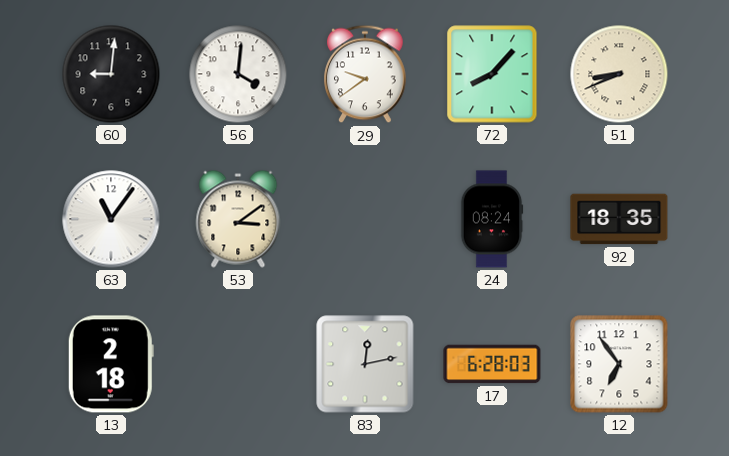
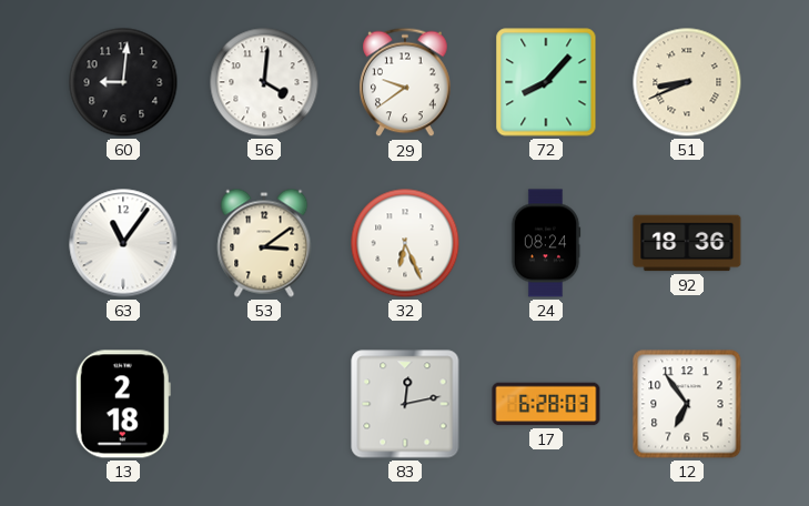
32: none -> 6:26 (405, 243)
92: 18:35 -> 18:36 (687, 243)
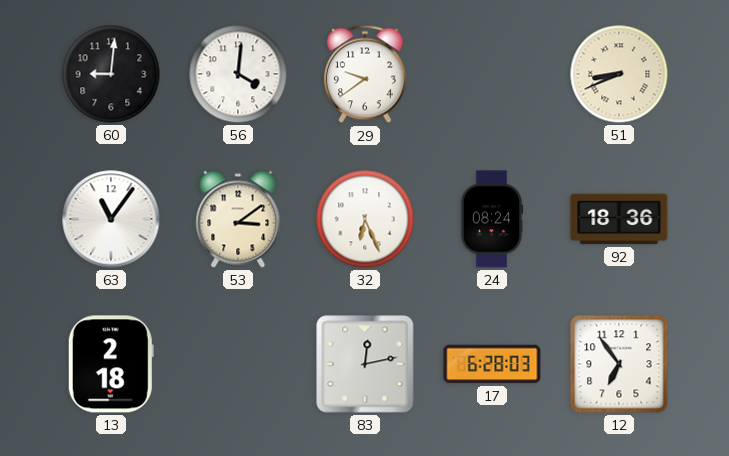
72: 8:07 -> none (546, 82)
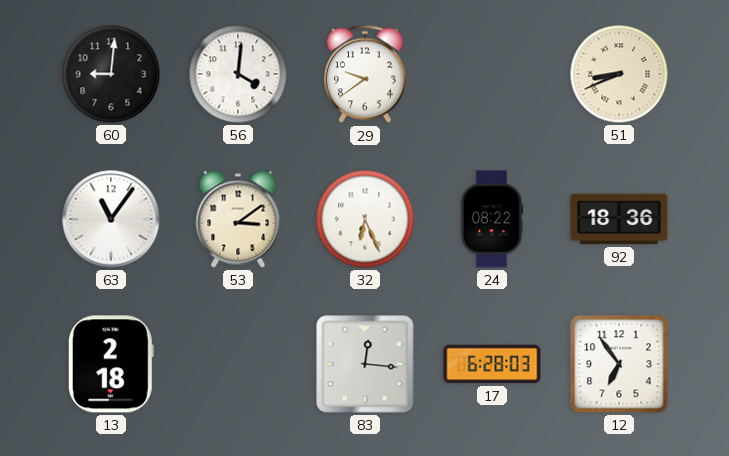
24: 08:24 -> 08:22 (492, 219)
83: 12:13 -> 12:16 (365, 364)
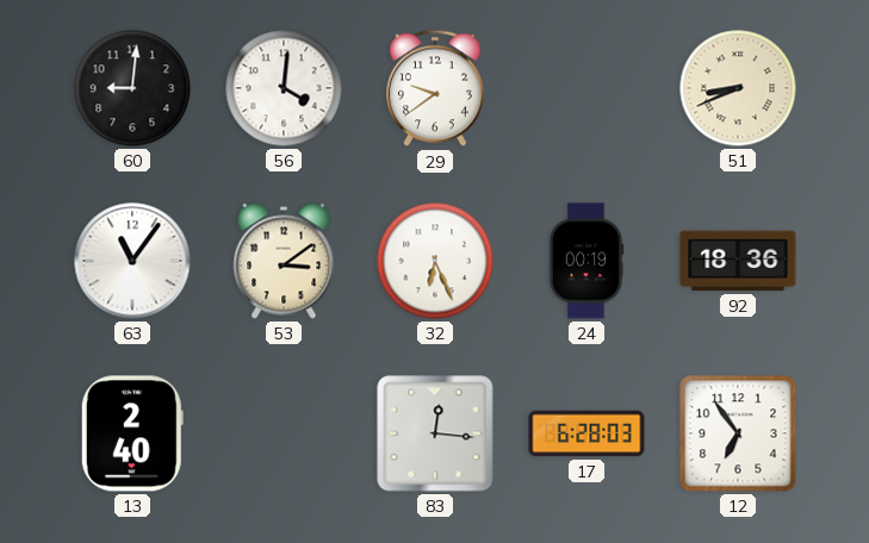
24: 08:22 -> 00:19 (586, 261)
13: 2:18 -> 2:40 (132, 433)
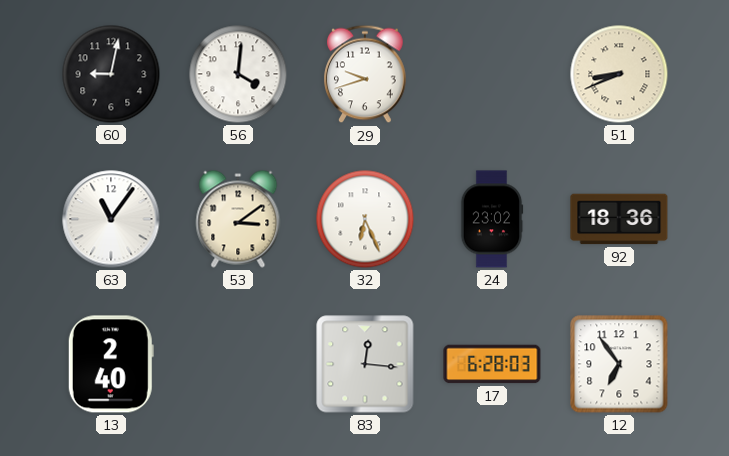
60: 9:01 -> 9:02 (111, 74)
29: 9:39 -> 9:42 (365, 74)
24: 00:19 -> 23:02 (492, 219)
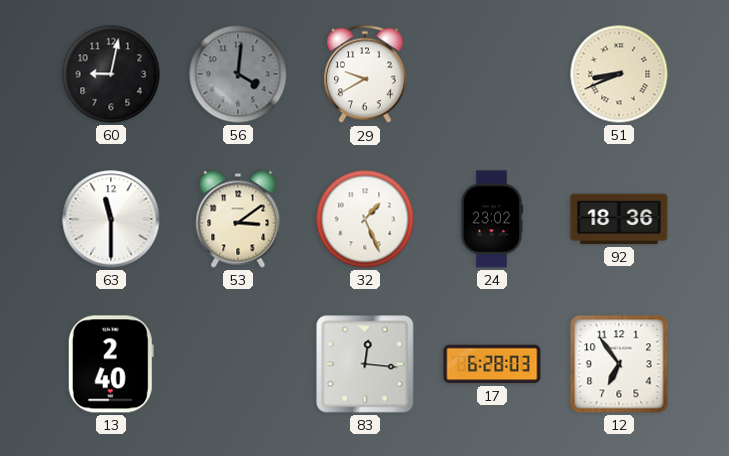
56 dial: white -> grey (238, 74)
29: 9:42 -> 9:40 (365, 74)
63: 11:06 -> 11:30 (111, 219)
32: 6:26 -> 1:26 (365, 219)
